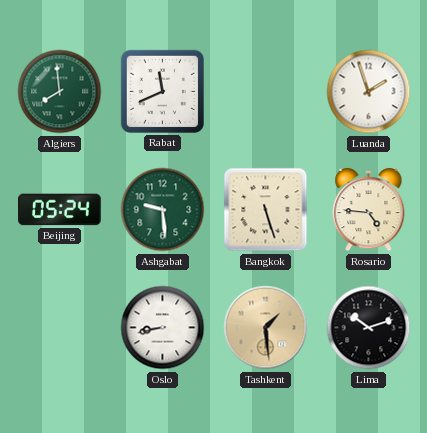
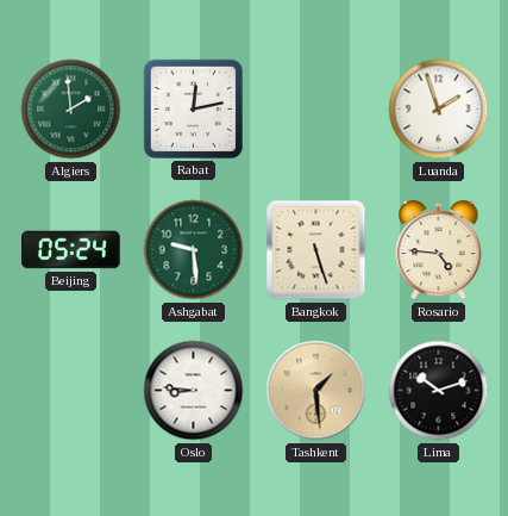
Algiers: 7:59 -> 1:59 (71, 110)
Rabat: 11:41 -> 12:13 (193, 108)
Oslo: 8:43 -> 8:46 (194, 391)
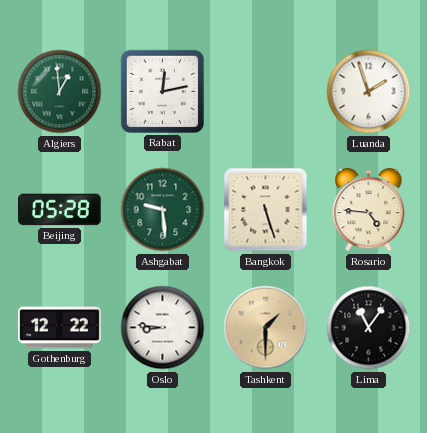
Algiers: 1:59 -> 12:59 (60, 92)
Beijing: 05:24 -> 05:28 (60, 210)
Gothenburg: none -> 12:22 (60, 328)
Tashkent: 1:29 -> 1:30 (266, 328)
Lima: 10:12 -> 11:06 (369, 328)
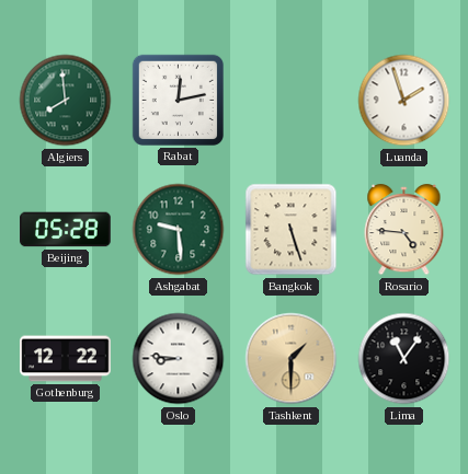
Algiers: 12:59 -> 7:59 (66, 101)
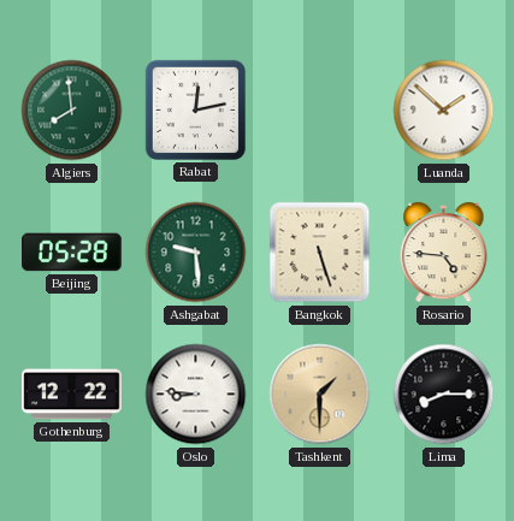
Luanda: 1:57 -> 1:52 (444, 111)
Lima: 11:06 -> 8:15 (444, 395)
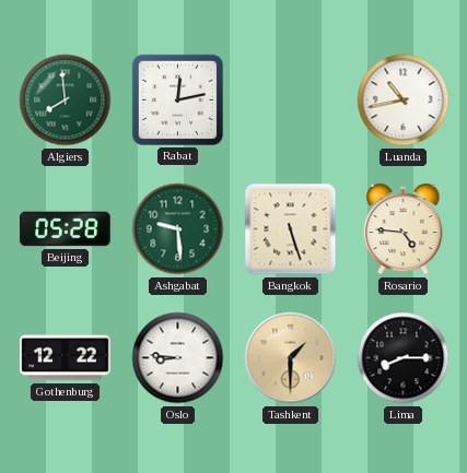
Luanda: 1:52 -> 10:43 (404, 100)
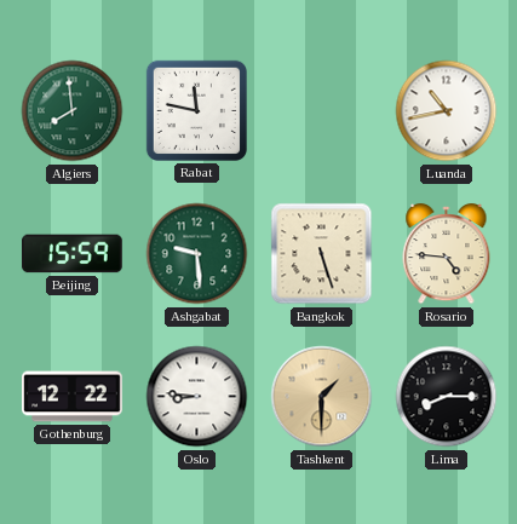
Rabat: 12:13 -> 11:47 (196, 110)
Beijing: 05:28 -> 15:59 (73, 254)
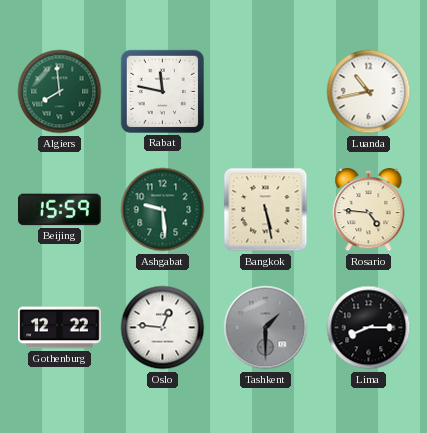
Bangkok: 5:27 -> 5:28 (266, 210)
Oslo: 8:46 -> 12:46 (163, 328)
Tashkent dial: champagne -> grey (266, 328)
